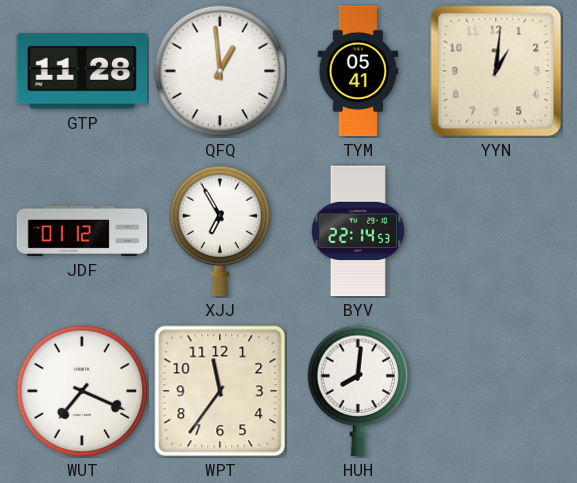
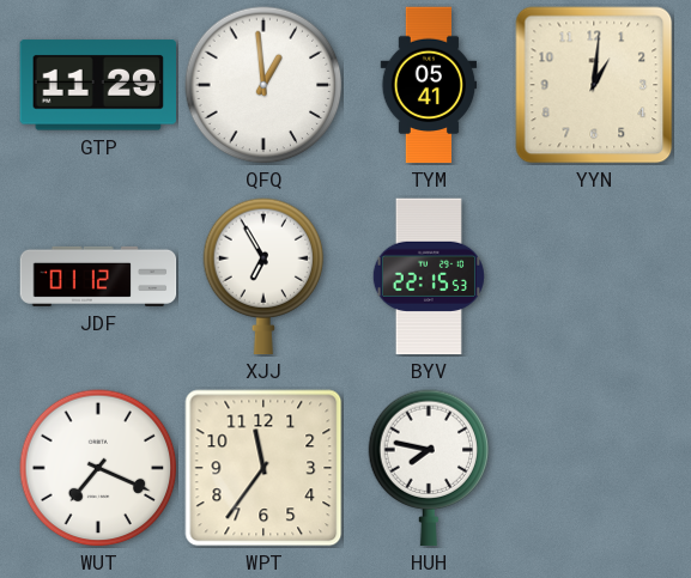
GTP: 11:28 -> 11:29 (98, 85)
BYV: 22:14 -> 22:15 (429, 276)
HUH: 8:01 -> 7:47 (429, 468)
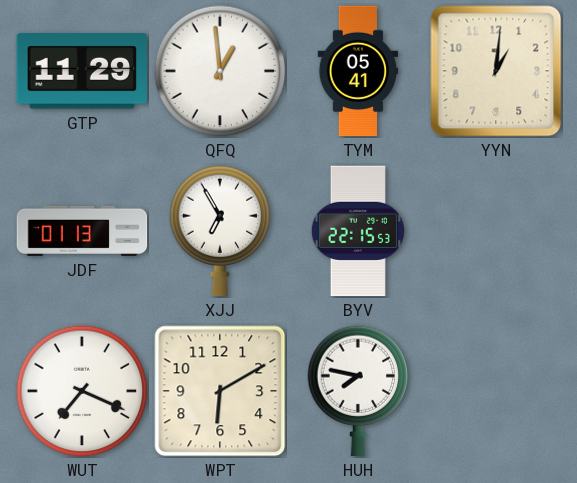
JDF: 01:12 -> 01:13 (82, 231)
WPT: 11:36 -> 6:10 (220, 391)
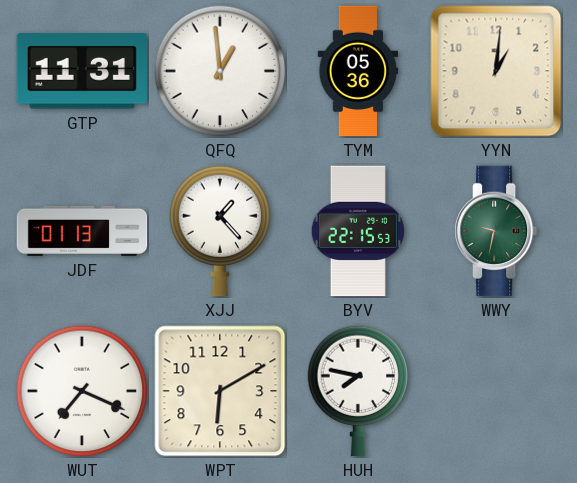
GTP: 11:29 -> 11:31 (82, 71)
TYM: 05:41 -> 05:36 (358, 71)
XJJ: 6:55 -> 1:23 (220, 231)
WWY: none -> 9:32 (496, 231)
